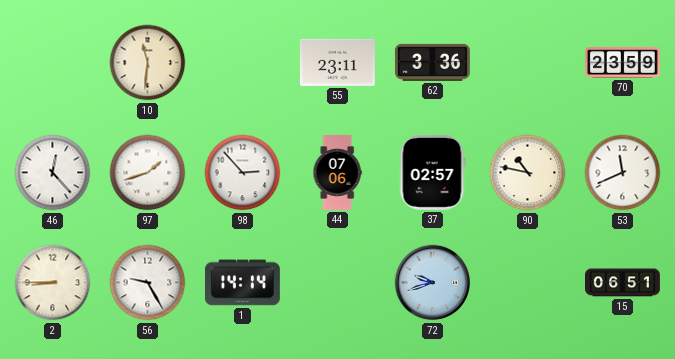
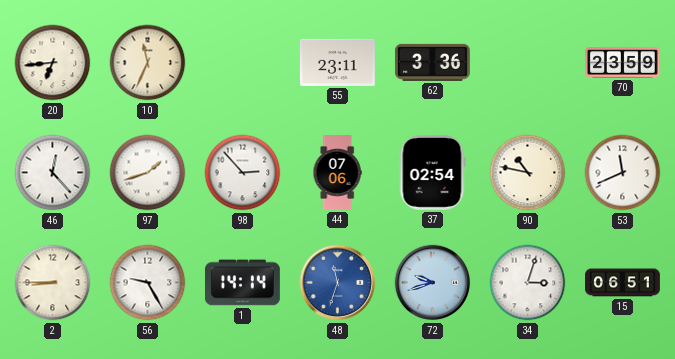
20: none -> 6:44 (53, 63)
10: 11:31 -> 11:34 (148, 63)
37: 02:57 -> 02:54 (432, 172)
48: none -> 11:33 (338, 283)
34: none -> 3:03 (528, 283)
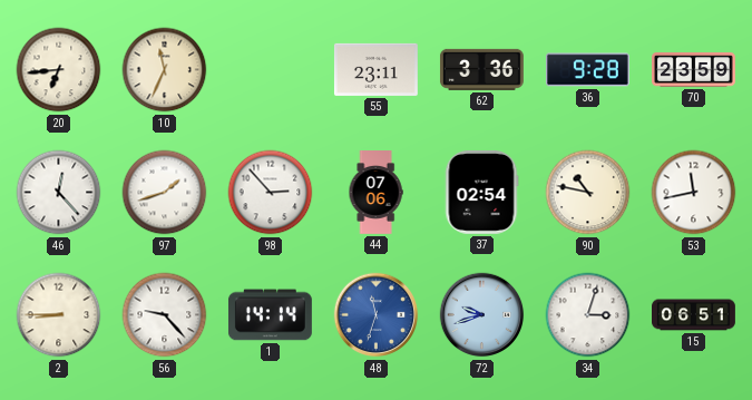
36: none -> 9:28 (587, 70)
53: 11:41 -> 11:43 (694, 193)
56: 9:25 -> 9:23 (165, 315)
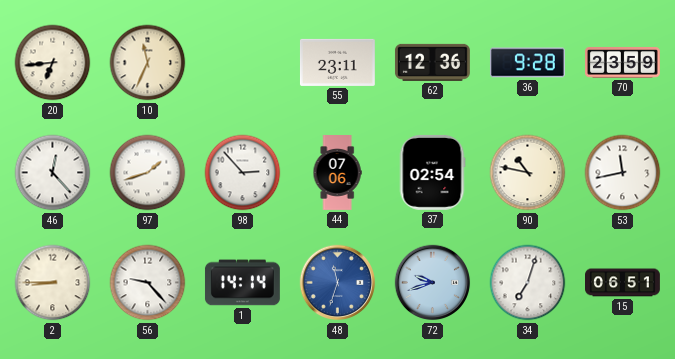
62: 3:36 -> 12:36 (432, 62)
34: 3:03 -> 7:03 (528, 283)
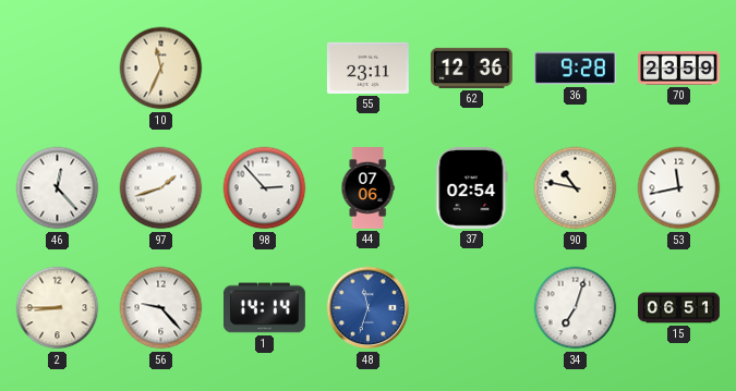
20: 6:44 -> none (53, 63)
72: 9:42 -> none (433, 283)
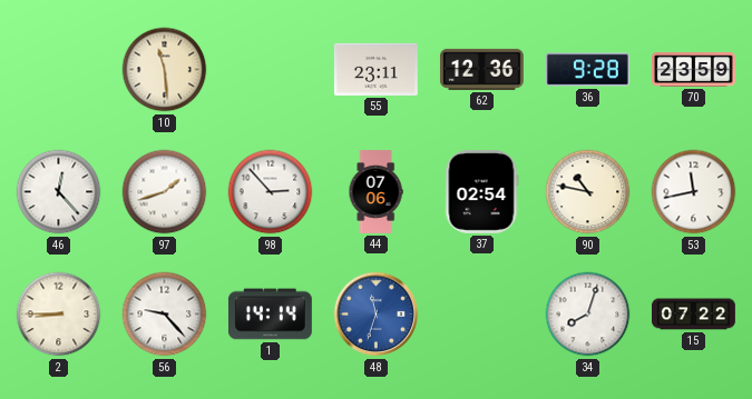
10: 11:34 -> 11:29 (165, 70)
34: 7:03 -> 8:03 (588, 315)
15: 06:51 -> 07:22 (694, 315)
